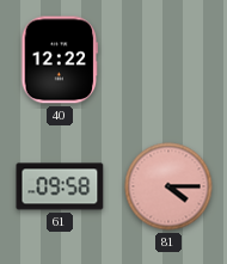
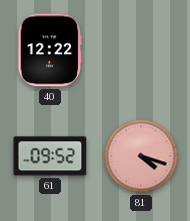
61: 09:58 -> 09:52 (50, 156)
81: 4:15 -> 4:18 (141, 156)
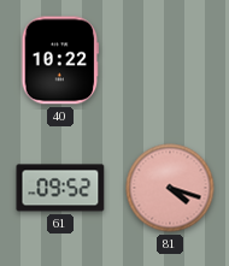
40: 12:22 -> 10:22 (60, 60)
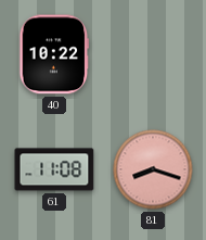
61: 09:52 -> 11:08 (54, 169)
81: 4:18 -> 8:18 (153, 169)
